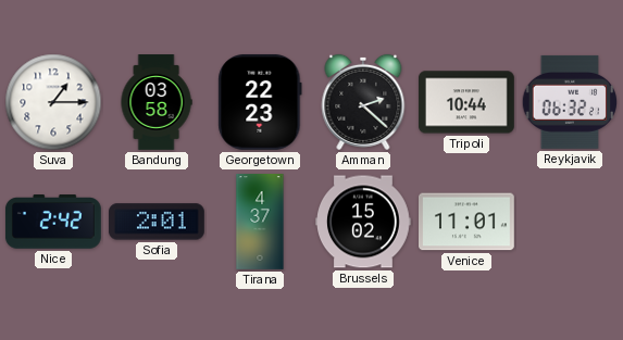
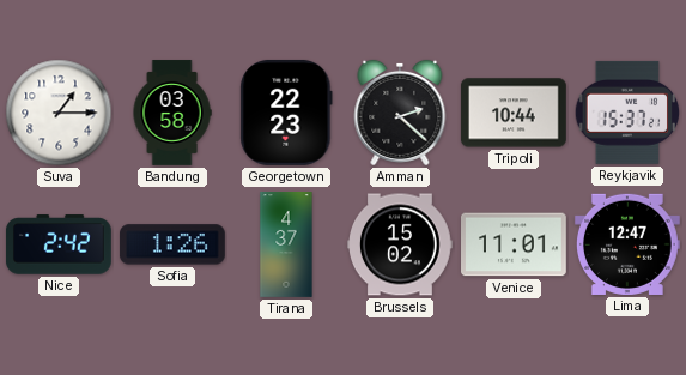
Reykjavik: 06:32 -> 15:37 (627, 113)
Sofia: 2:01 -> 1:26 (172, 244)
Lima: none -> 12:47 (627, 244)
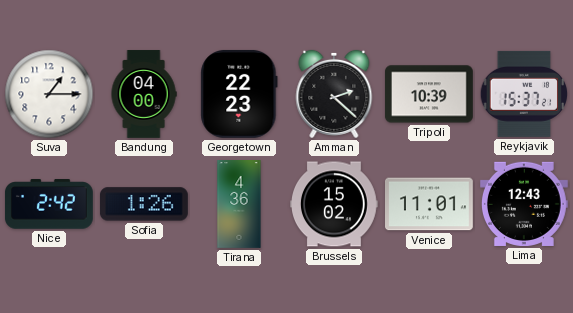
Bandung: 03:58 -> 04:00 (144, 94)
Tripoli: 10:44 -> 10:39 (429, 94)
Tirana: 4:37 -> 4:36 (239, 205)
Lima: 12:47 -> 12:43 (524, 204)
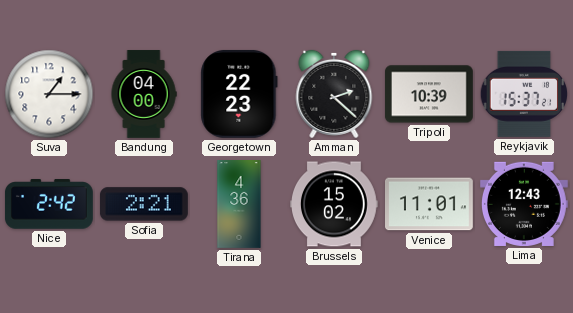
Sofia: 1:26 -> 2:21 (144, 204)
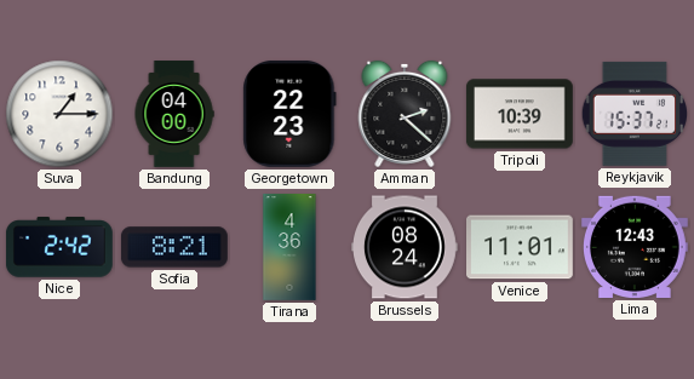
Sofia: 2:21 -> 8:21 (174, 247)
Brussels: 15:02 -> 08:24 (406, 247)
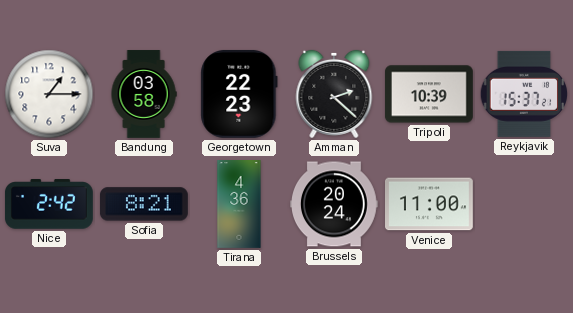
Bandung: 04:00 -> 03:58 (144, 94)
Brussels: 08:24 -> 20:24 (335, 204)
Venice: 11:01 -> 11:00 (430, 204)
Lima: 12:43 -> none (635, 247)
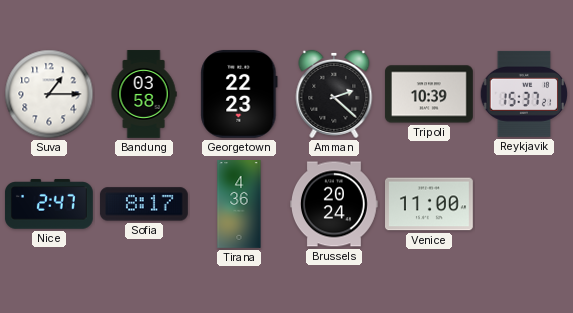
Nice: 2:42 -> 2:47 (49, 204)
Sofia: 8:21 -> 8:17 (144, 204)
